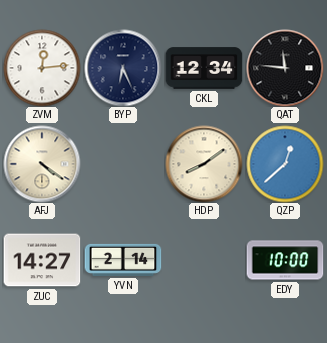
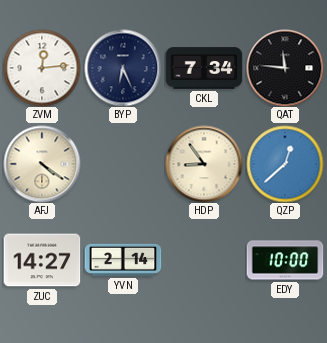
CKL: 12:34 -> 7:34 (204, 68)
HDP: 8:09 -> 8:54 (204, 164)
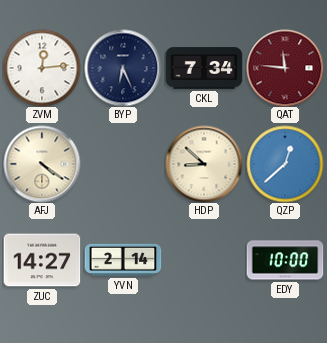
QAT dial: black -> burgundy (285, 68)
HDP: 8:54 -> 8:52 (204, 164)
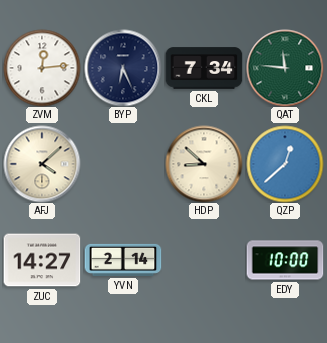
QAT dial: burgundy -> green (285, 68)
AFJ: 4:21 -> 4:08 (42, 164)
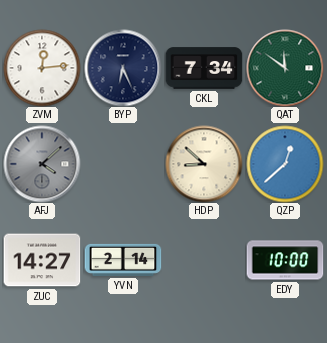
QAT: 11:46 -> 11:51 (285, 68)
AFJ dial: cream -> grey (42, 164)
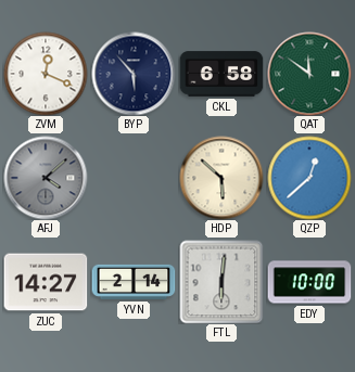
ZVM: 12:14 -> 12:19 (46, 74)
BYP: 6:26 -> 5:53 (134, 74)
CKL: 7:34 -> 6:58 (221, 74)
HDP: 8:52 -> 5:52 (221, 178)
FTL: none -> 6:01 (221, 282)
